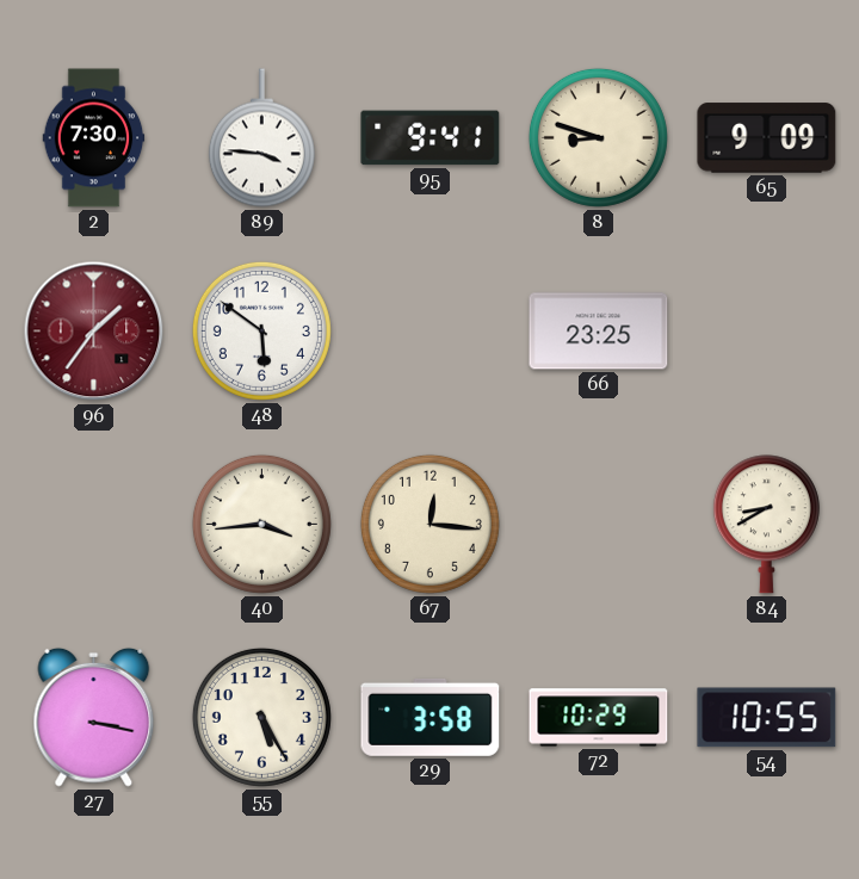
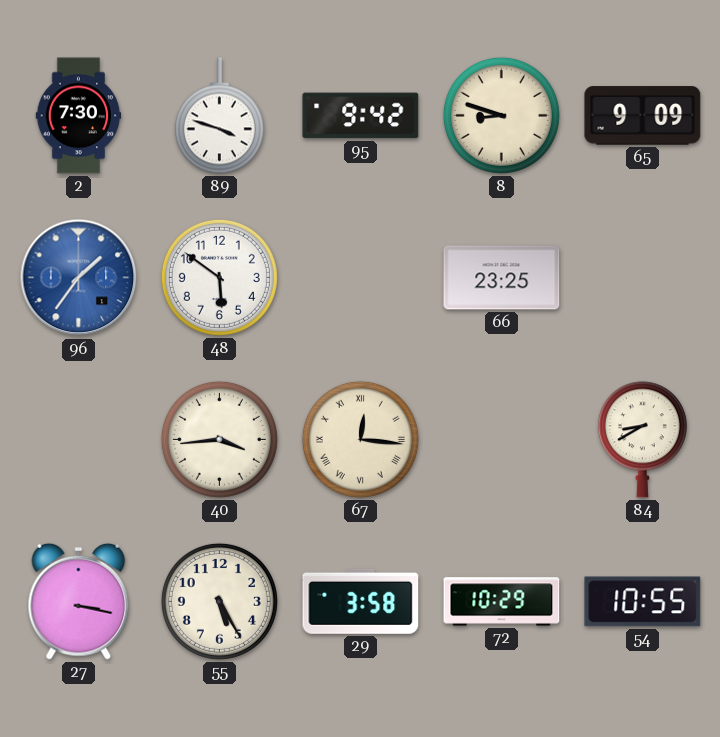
89: 3:46 -> 3:48 (219, 116)
95: 9:41 -> 9:42 (361, 116)
96 dial: burgundy -> blue (79, 278)
67 numerals: Arabic -> Roman (360, 439)
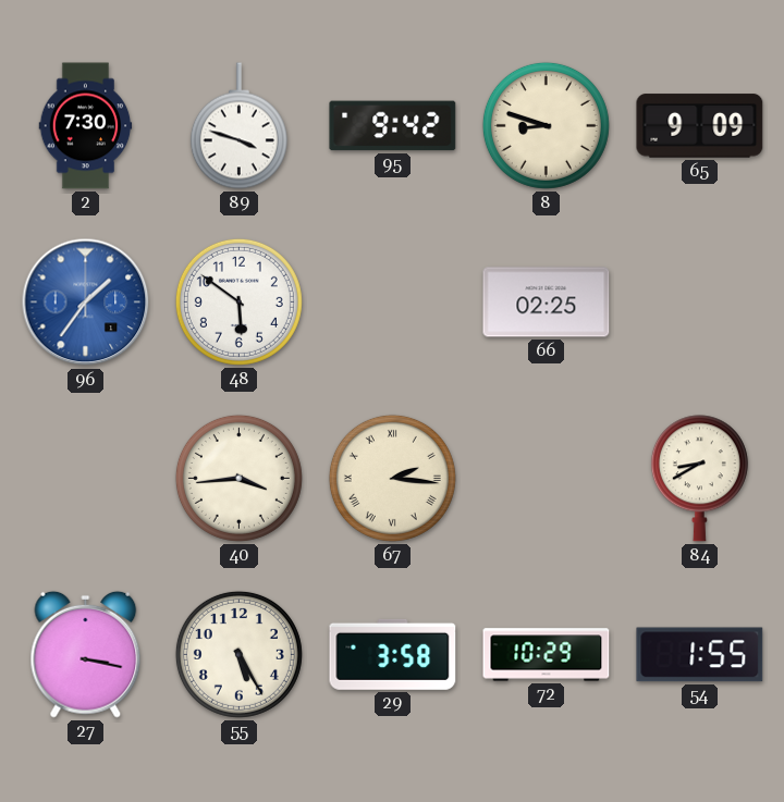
66: 23:25 -> 02:25 (547, 303)
67: 12:16 -> 2:16 (392, 478)
54: 10:55 -> 1:55 (700, 655)
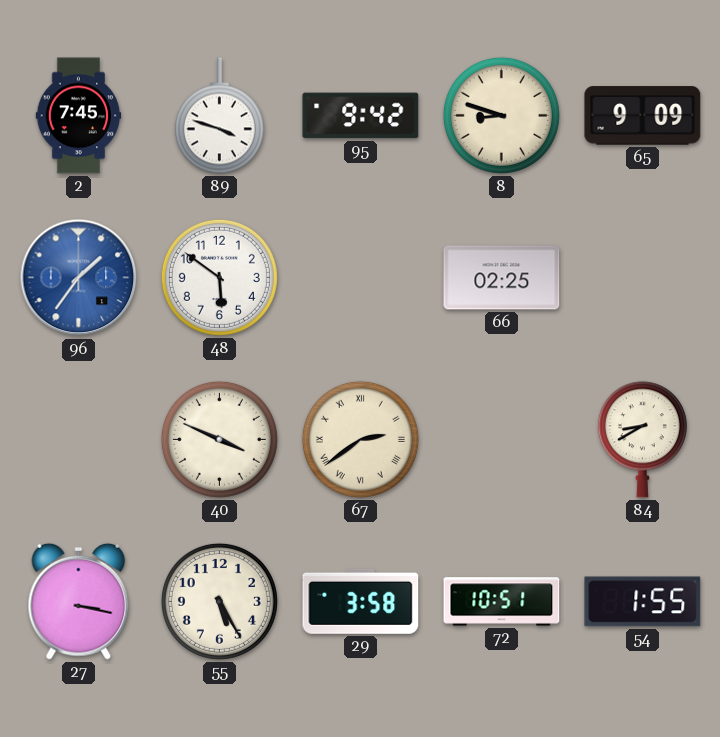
2: 7:30 -> 7:45 (79, 116)
40: 3:44 -> 3:49 (219, 439)
67: 2:16 -> 2:39 (360, 439)
72: 10:29 -> 10:51 (502, 602)
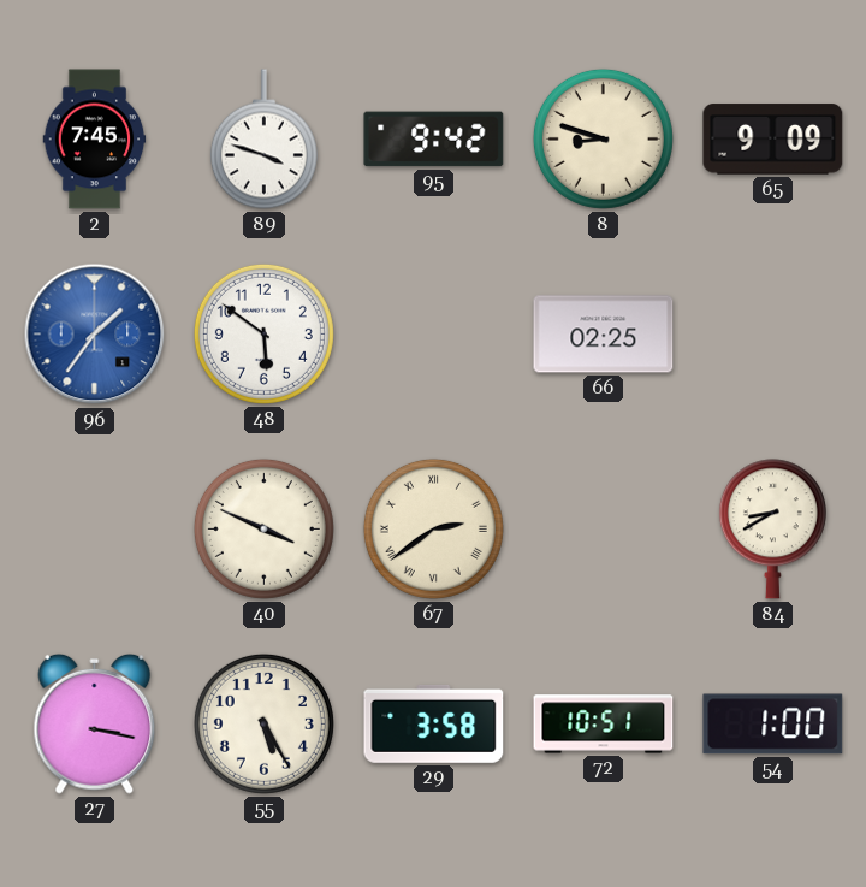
54: 1:55 -> 1:00 (773, 725)
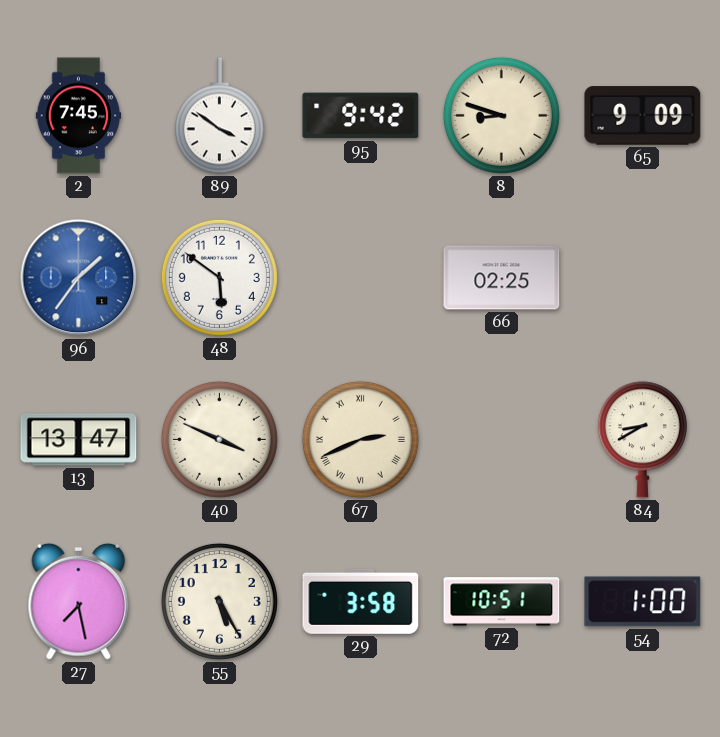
89: 3:48 -> 3:51 (219, 116)
13: none -> 13:47 (79, 440)
67: 2:39 -> 2:41 (360, 439)
27: 3:17 -> 7:28 (79, 601)
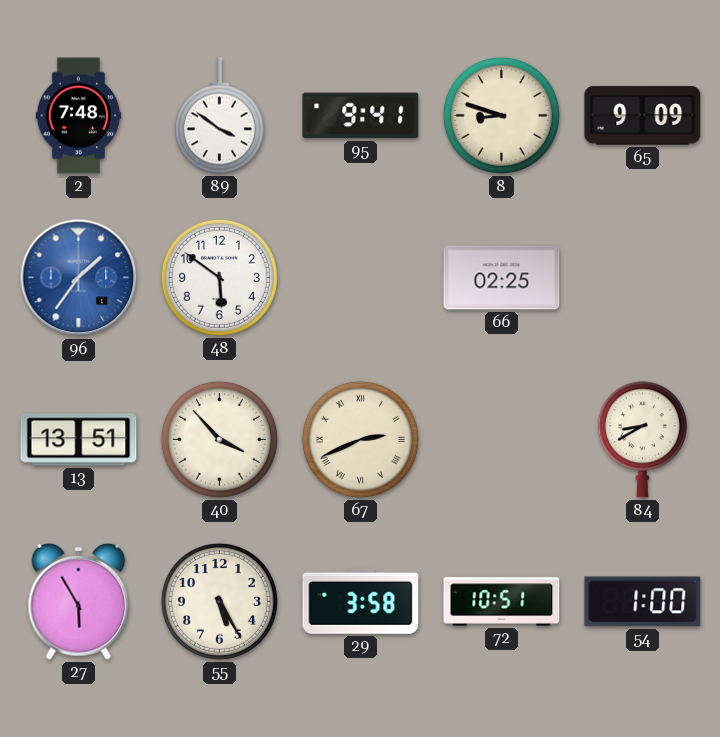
2: 7:45 -> 7:48 (79, 116)
95: 9:42 -> 9:41 (361, 116)
13: 13:47 -> 13:51 (79, 440)
40: 3:49 -> 3:53 (219, 439)
27: 7:28 -> 5:55 (79, 601)
